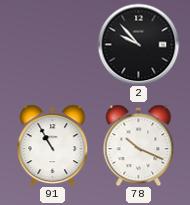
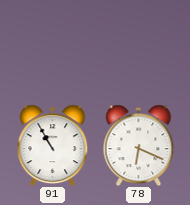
2: 9:53 -> none (138, 44)
78: 10:19 -> 6:19 (139, 145)
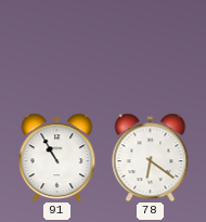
78: 6:19 -> 6:21 (151, 157)
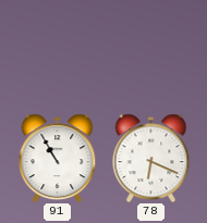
78: 6:21 -> 6:19 (151, 158)
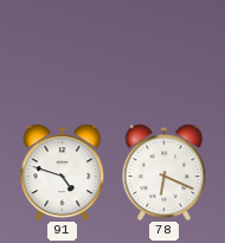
91: 10:55 -> 4:48 (63, 172)
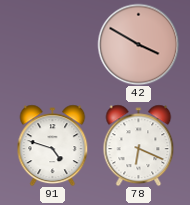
42: none -> 3:50 (138, 44)
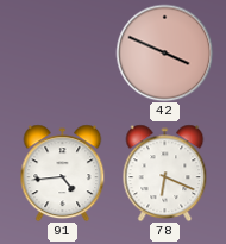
42: 3:50 -> 3:49 (164, 52)
91: 4:48 -> 4:44 (63, 173)
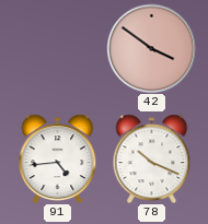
42: 3:49 -> 3:51 (151, 48)
78: 6:19 -> 10:19 (152, 158)
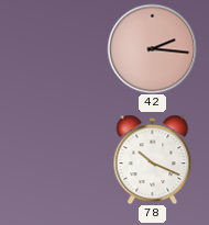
42: 3:51 -> 2:16 (152, 48)
91: 4:44 -> none (58, 158)
